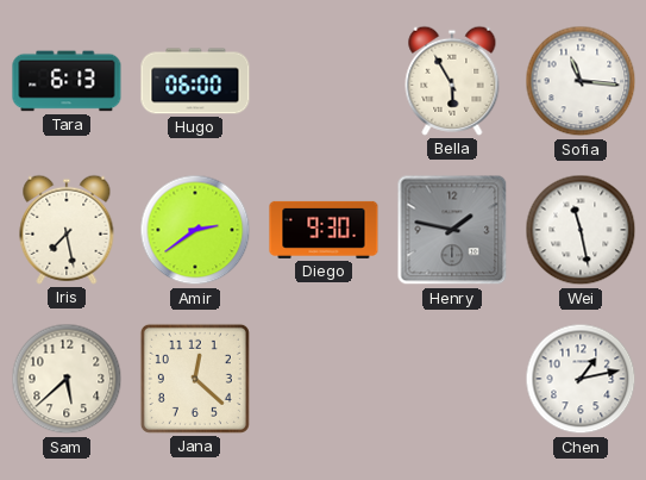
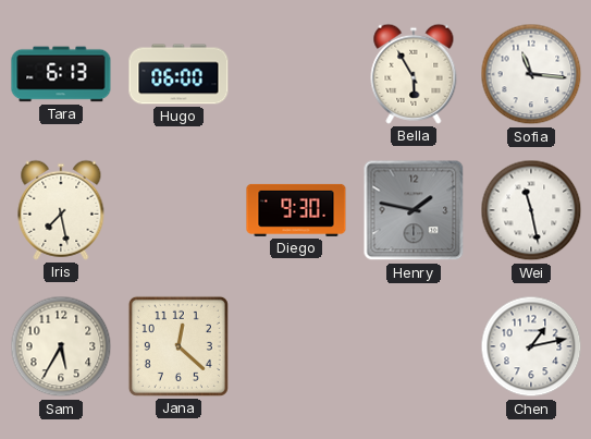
Amir: 2:39 -> none (195, 230)
Sam: 5:38 -> 5:35 (61, 346)
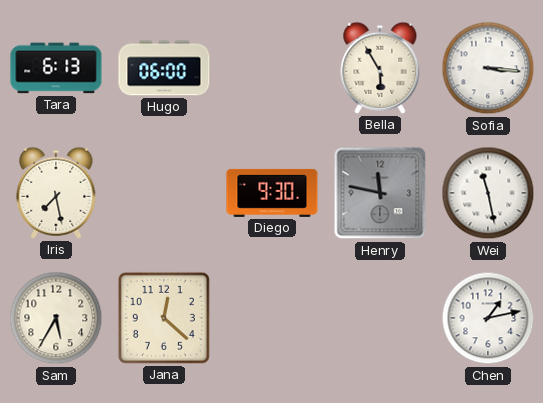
Sofia: 11:16 -> 3:16 (488, 68)
Henry: 1:47 -> 11:47 (380, 193)
